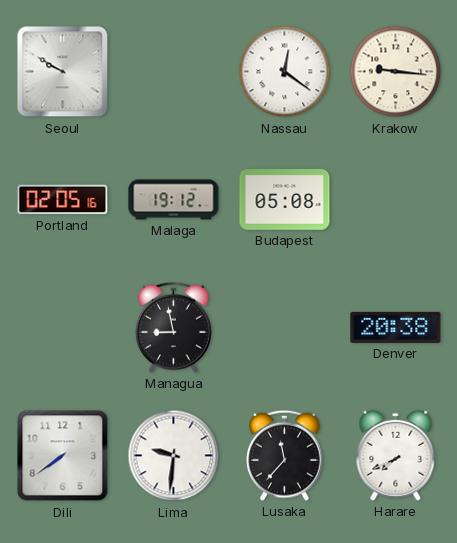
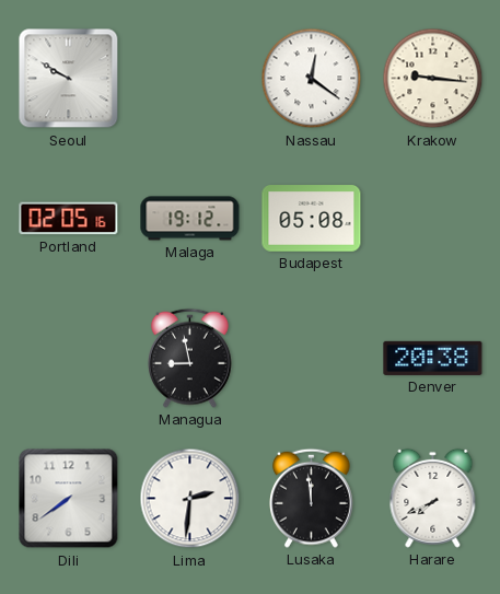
Lima: 9:31 -> 2:31 (190, 499)
Lusaka: 11:37 -> 11:59 (312, 498)
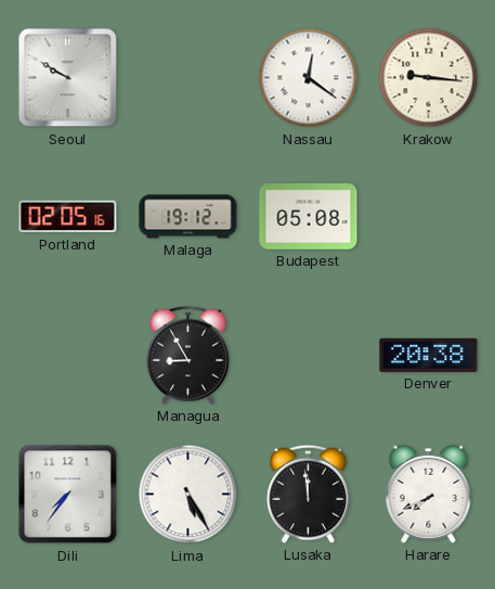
Managua: 8:58 -> 8:55 (188, 355)
Dili: 7:39 -> 7:36 (68, 495)
Lima: 2:31 -> 5:25 (188, 495)
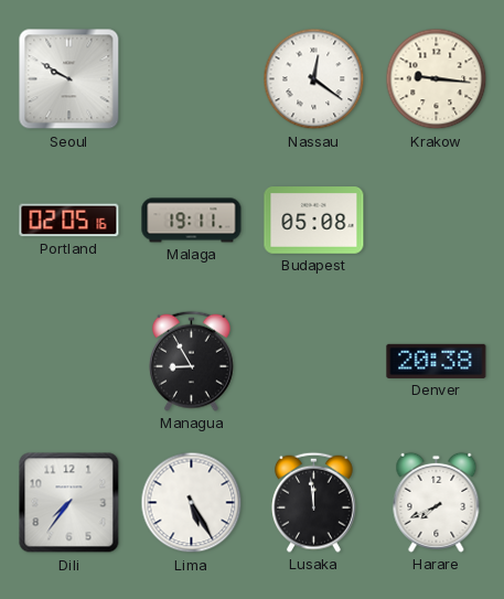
Malaga: 19:12 -> 19:11 (192, 221)
